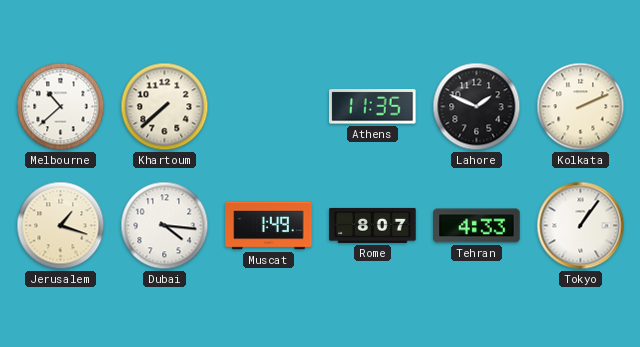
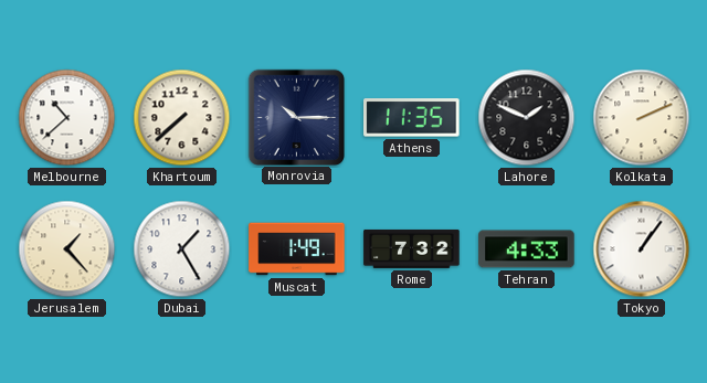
Monrovia: none -> 10:15 (296, 117)
Jerusalem: 1:18 -> 1:23 (67, 249)
Dubai: 4:16 -> 1:25 (182, 249)
Rome: 8:07 -> 7:32 (412, 248)
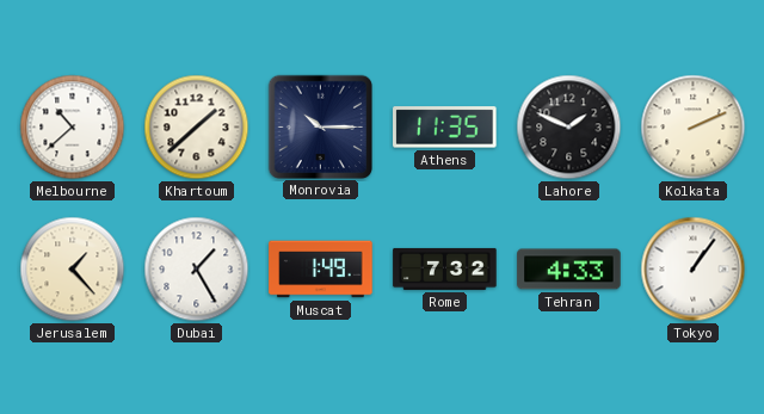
Khartoum: 7:38 -> 1:38 (197, 128)
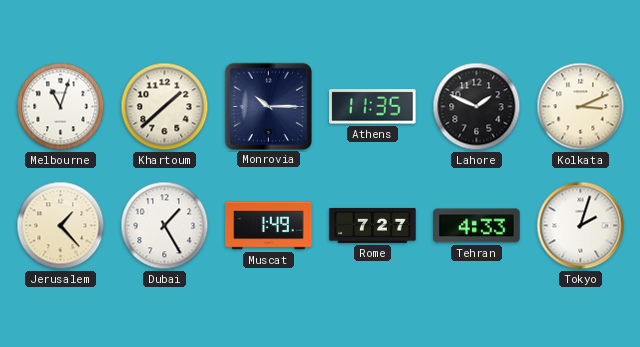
Melbourne: 10:38 -> 11:03 (61, 107)
Kolkata: 2:11 -> 3:11 (581, 107)
Rome: 7:32 -> 7:27 (373, 225)
Tokyo: 1:06 -> 2:03 (581, 226)
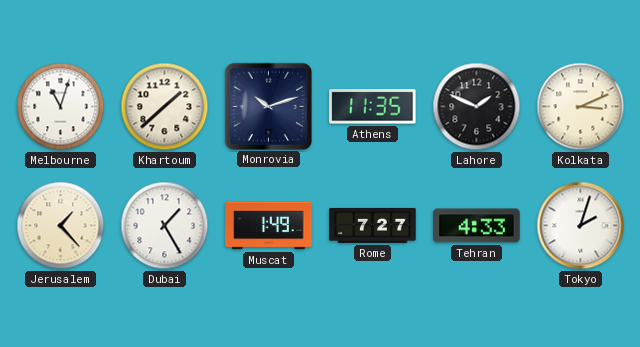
Monrovia: 10:15 -> 10:12 (268, 106)
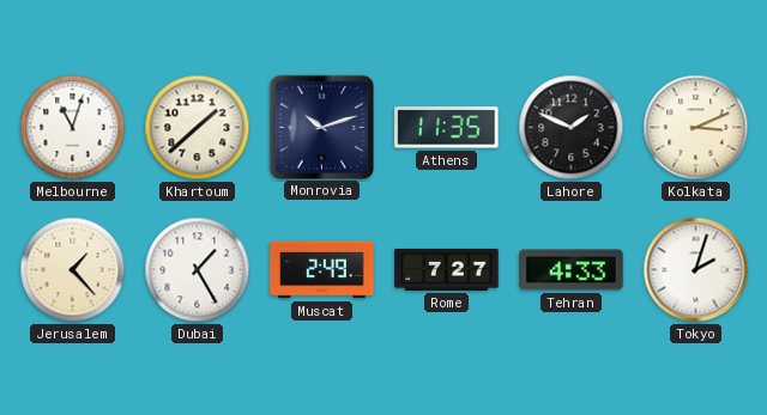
Muscat: 1:49 -> 2:49 (322, 270)
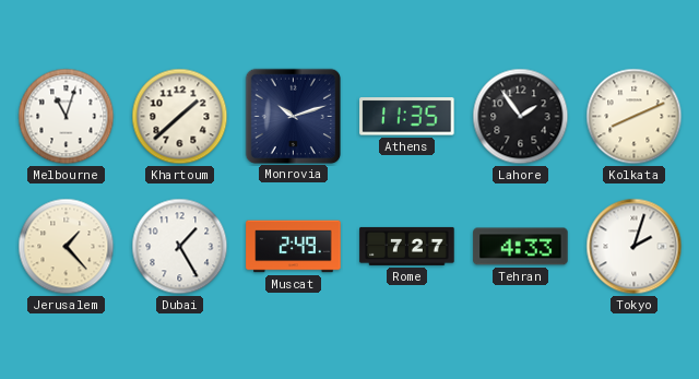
Lahore: 1:49 -> 1:54 (521, 117)
Kolkata: 3:11 -> 8:11 (635, 117)
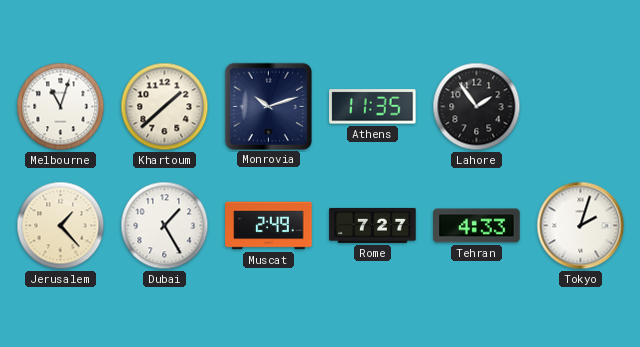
Kolkata: 8:11 -> none (635, 117)
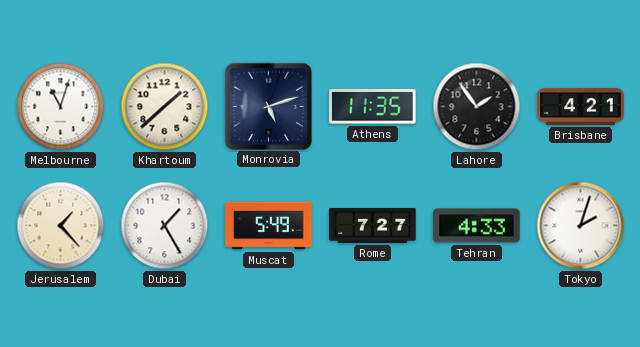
Monrovia: 10:12 -> 5:12 (268, 106)
Brisbane: none -> 4:21 (581, 106)
Muscat: 2:49 -> 5:49 (269, 226)
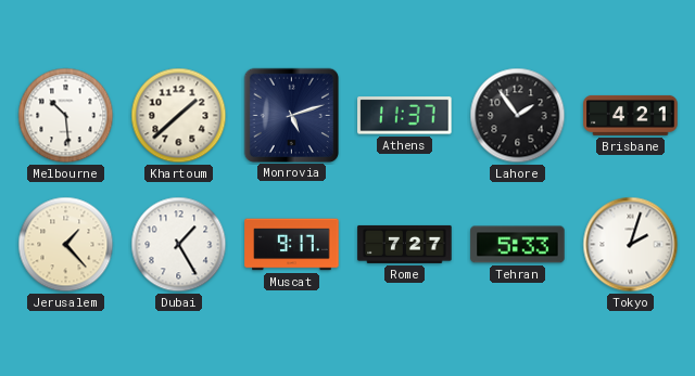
Melbourne: 11:03 -> 10:29 (66, 116)
Athens: 11:35 -> 11:37 (405, 116)
Muscat: 5:49 -> 9:17 (292, 245)
Tehran: 4:33 -> 5:33 (518, 245)
